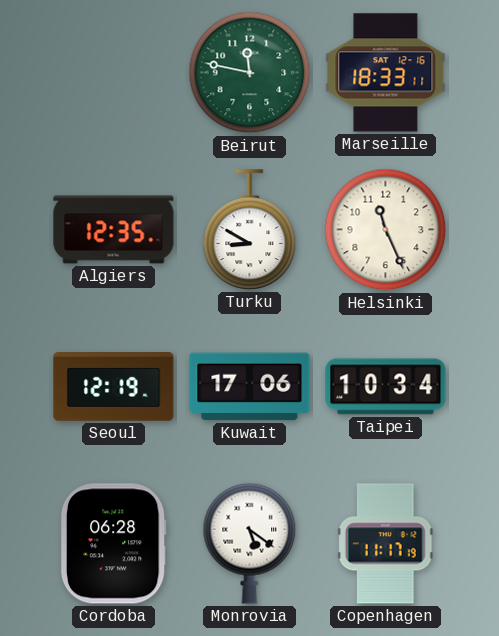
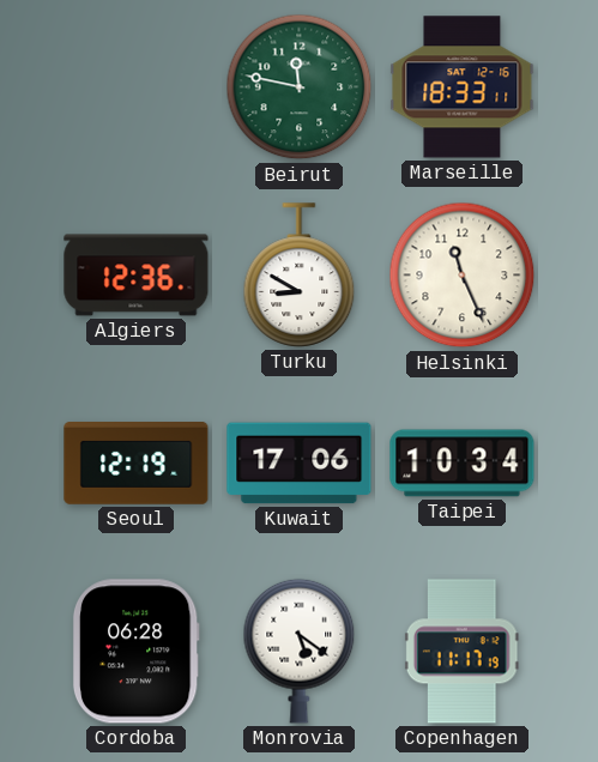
Algiers: 12:35 -> 12:36 (137, 276)
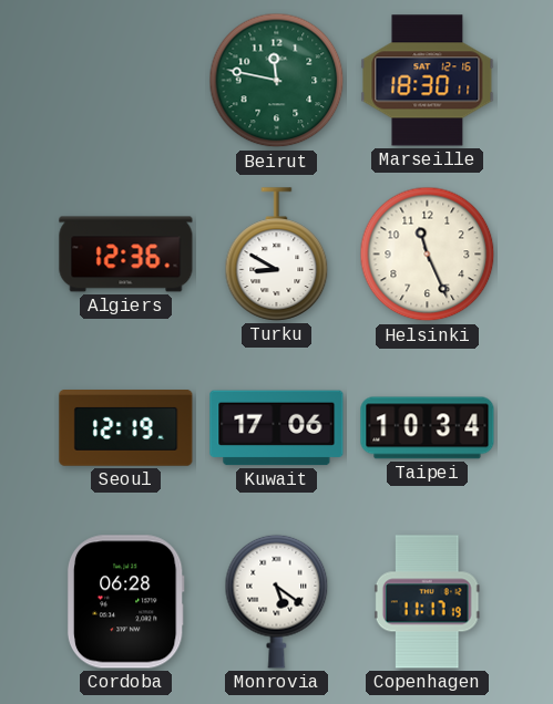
Marseille: 18:33 -> 18:30 (428, 81)
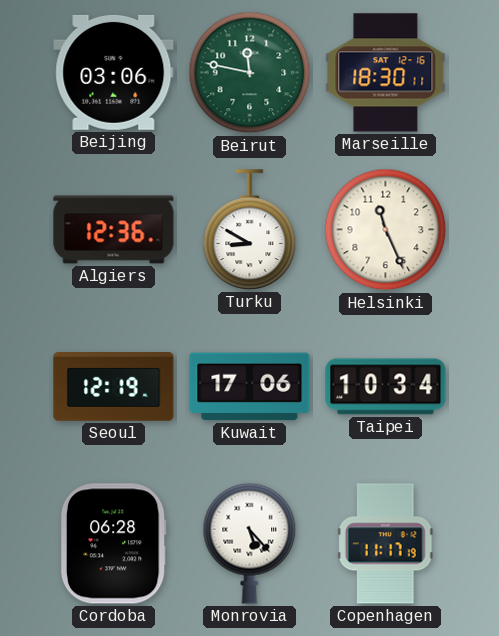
Beijing: none -> 03:06 (114, 72)
Monrovia: 5:21 -> 5:23 (250, 543)
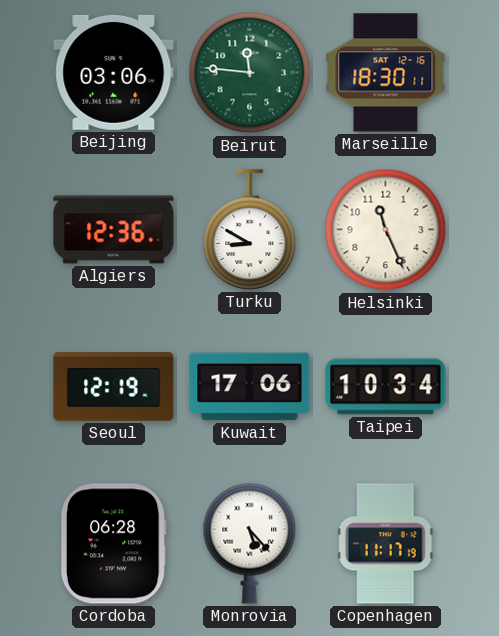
Beirut: 11:47 -> 11:46 (250, 73)
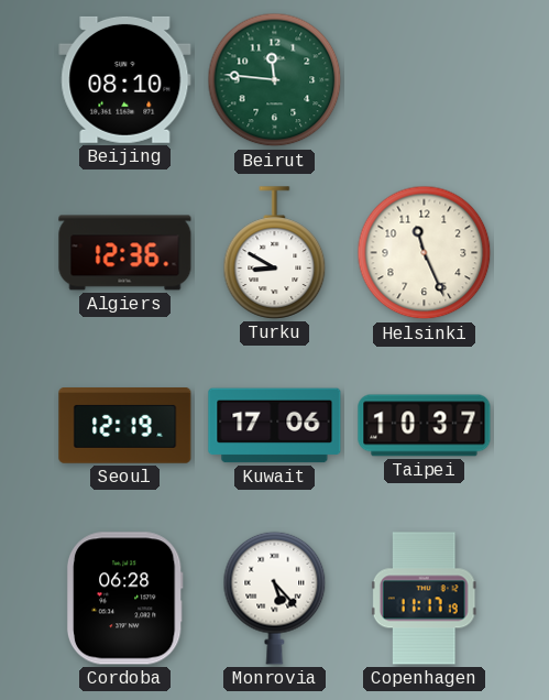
Beijing: 03:06 -> 08:10 (125, 79)
Marseille: 18:30 -> none (386, 73)
Taipei: 10:34 -> 10:37 (425, 426)
